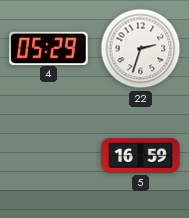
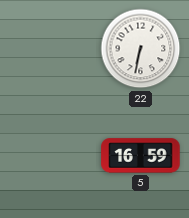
4: 05:29 -> none (49, 48)
22: 2:33 -> 6:32 (141, 49)
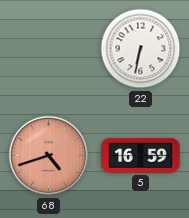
68: none -> 4:42 (49, 156)
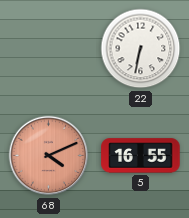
68: 4:42 -> 4:11 (49, 156)
5: 16:59 -> 16:55 (141, 156)
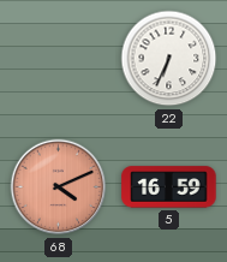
22: 6:32 -> 6:34 (169, 59)
5: 16:55 -> 16:59 (169, 187)
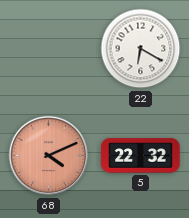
22: 6:34 -> 6:20 (141, 49)
5: 16:59 -> 22:32 (141, 156)
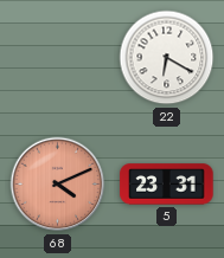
5: 22:32 -> 23:31 (167, 185)
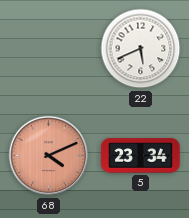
22: 6:20 -> 5:41 (141, 49)
5: 23:31 -> 23:34 (141, 156)
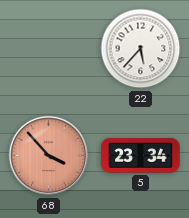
22: 5:41 -> 5:37 (141, 49)
68: 4:11 -> 3:53 (49, 156)
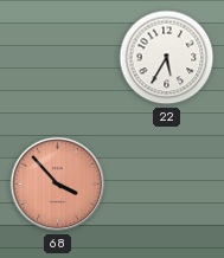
22: 5:37 -> 5:35 (167, 58)
5: 23:34 -> none (141, 156)
